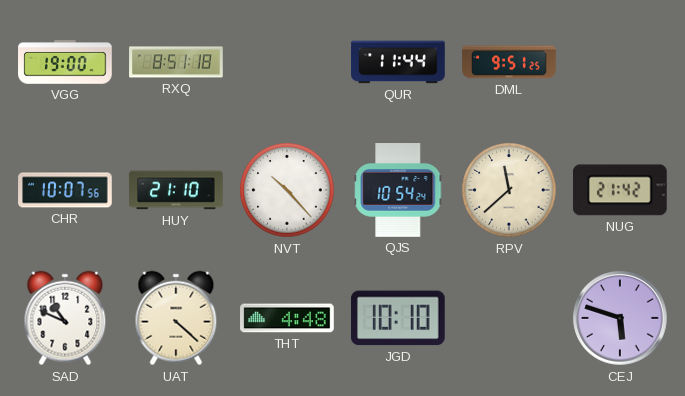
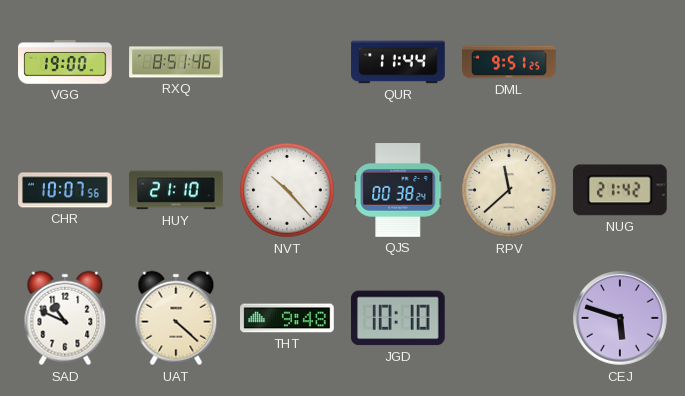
RXQ: 8:51:18 -> 8:51:46 (176, 62)
QJS: 10:54 -> 00:38 (398, 190)
THT: 4:48 -> 9:48 (287, 318)
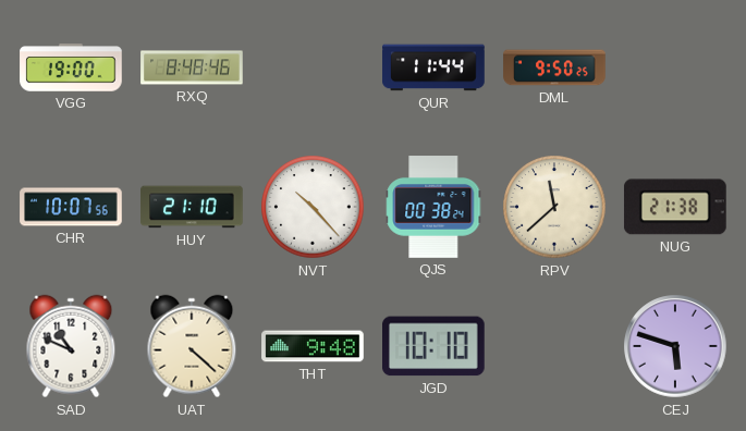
RXQ: 8:51 -> 8:48 (192, 67)
DML: 9:51 -> 9:50 (554, 67)
NUG: 21:42 -> 21:38 (675, 207)
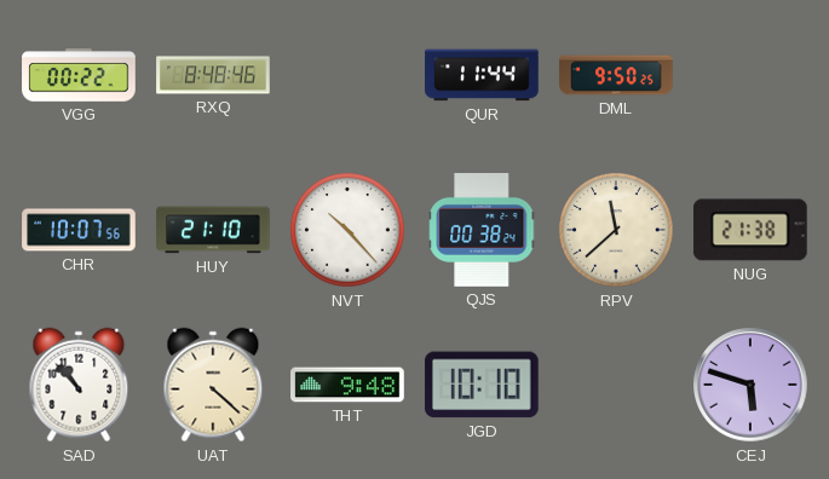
VGG: 19:00 -> 00:22 (79, 75)
SAD: 10:49 -> 10:53 (79, 385)
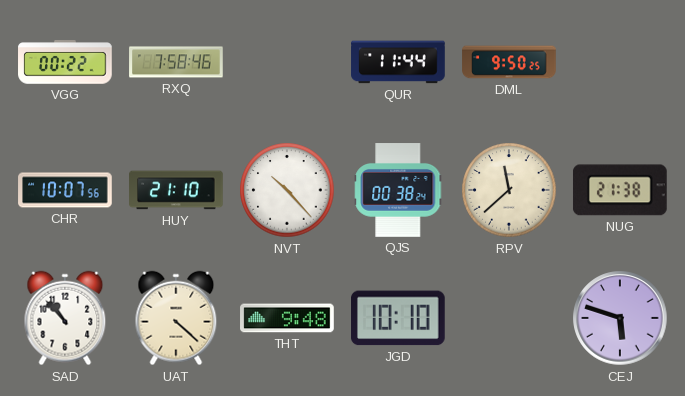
RXQ: 8:48 -> 7:58 (176, 62)
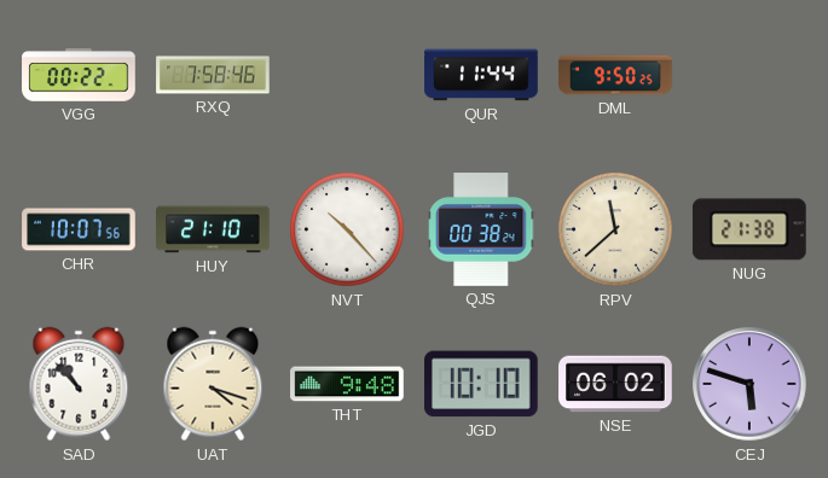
UAT: 4:22 -> 4:18 (213, 384)
NSE: none -> 06:02 (615, 384)
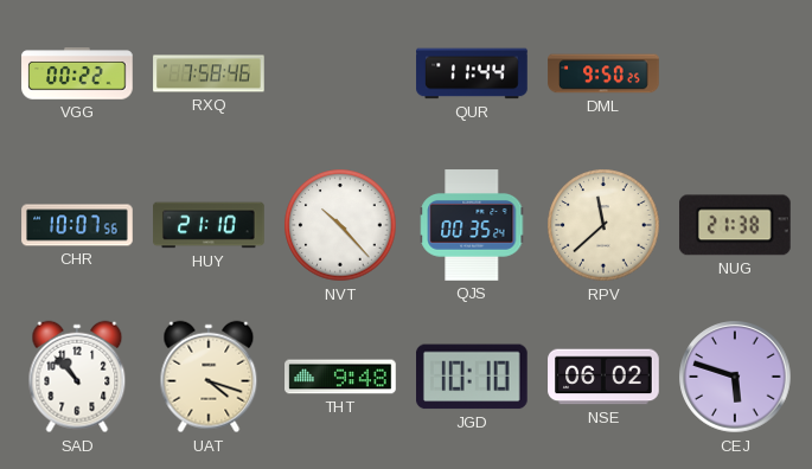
QJS: 00:38 -> 00:35 (472, 225)
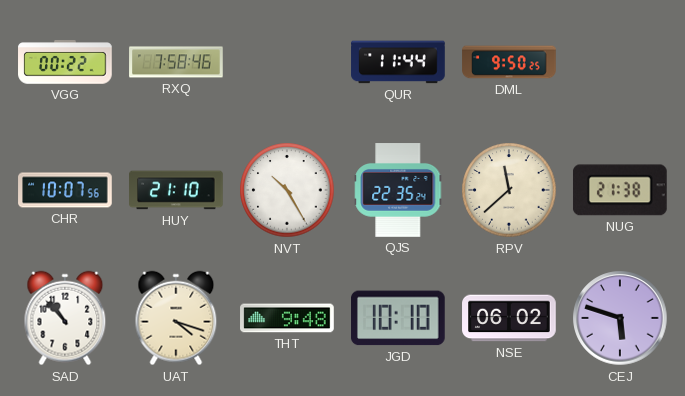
NVT: 10:23 -> 10:25 (287, 190)
QJS: 00:35 -> 22:35 (398, 190)
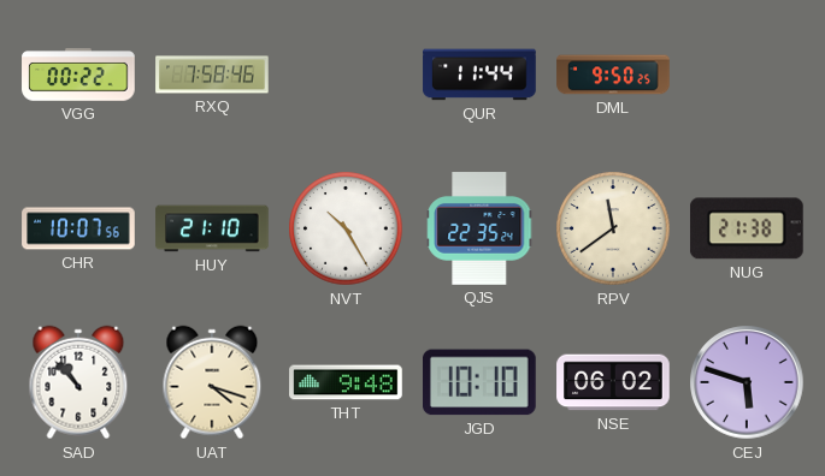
RPV: 11:38 -> 11:39 (613, 228)
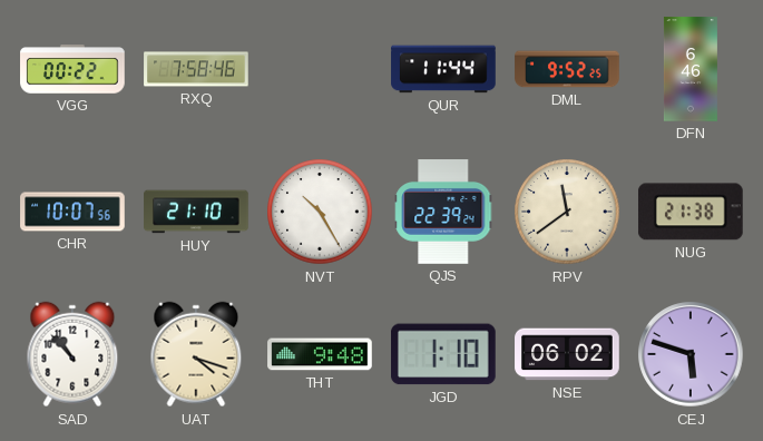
DML: 9:50 -> 9:52 (567, 69)
DFN: none -> 6:46 (691, 69)
QJS: 22:35 -> 22:39 (443, 212)
JGD: 10:10 -> 1:10 (444, 354)
